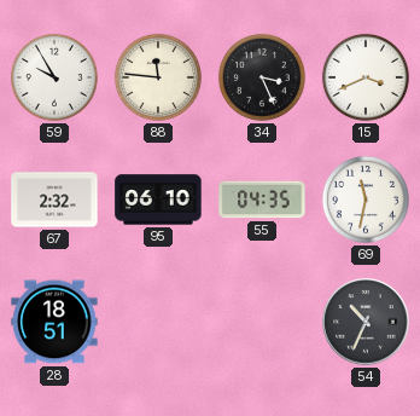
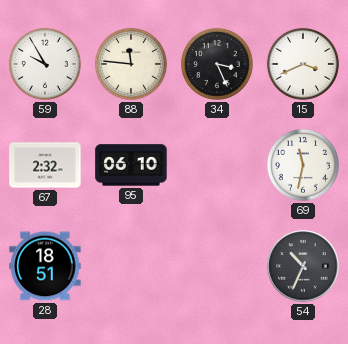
55: 04:35 -> none (262, 200)
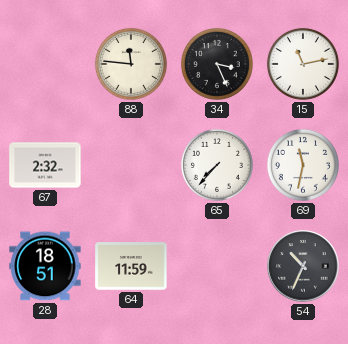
59: 9:55 -> none (45, 64)
15: 3:41 -> 11:13 (303, 64)
95: 06:10 -> none (131, 165)
65: none -> 7:37 (217, 165)
64: none -> 11:59 (131, 266)
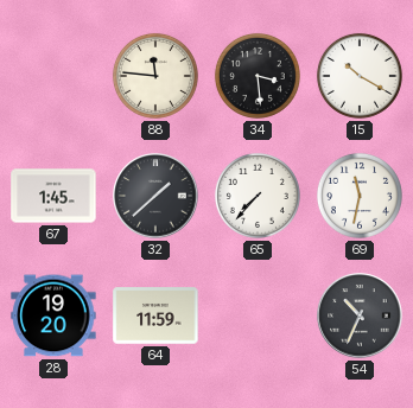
34: 3:26 -> 3:29 (258, 76)
15: 11:13 -> 10:20 (360, 76)
67: 2:32 -> 1:45 (53, 196)
32: none -> 1:38 (155, 196)
28: 18:51 -> 19:20 (53, 315)
